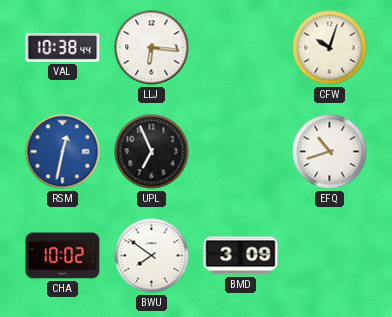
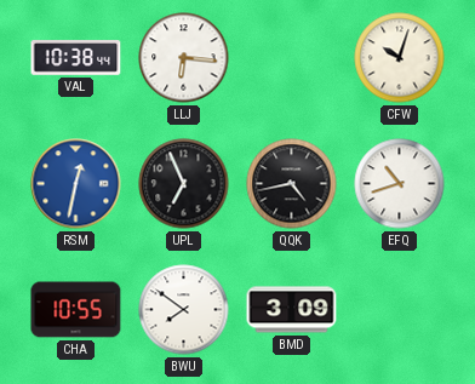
QQK: none -> 4:43 (292, 184)
CHA: 10:02 -> 10:55 (76, 310)
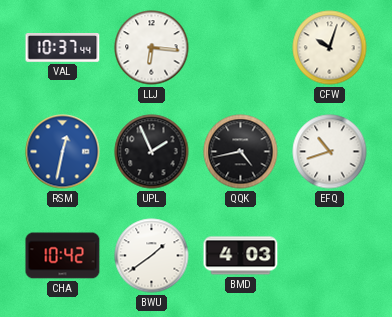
VAL: 10:38 -> 10:37 (63, 48)
UPL: 6:56 -> 1:56 (152, 152)
CHA: 10:55 -> 10:42 (63, 256)
BWU: 7:51 -> 1:39 (152, 256)
BMD: 3:09 -> 4:03 (241, 256)
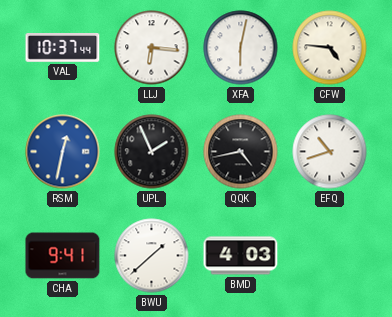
XFA: none -> 6:02 (241, 48)
CFW: 10:03 -> 4:46 (330, 48)
CHA: 10:42 -> 9:41 (63, 256)
BWU: 1:39 -> 1:38 (152, 256)
